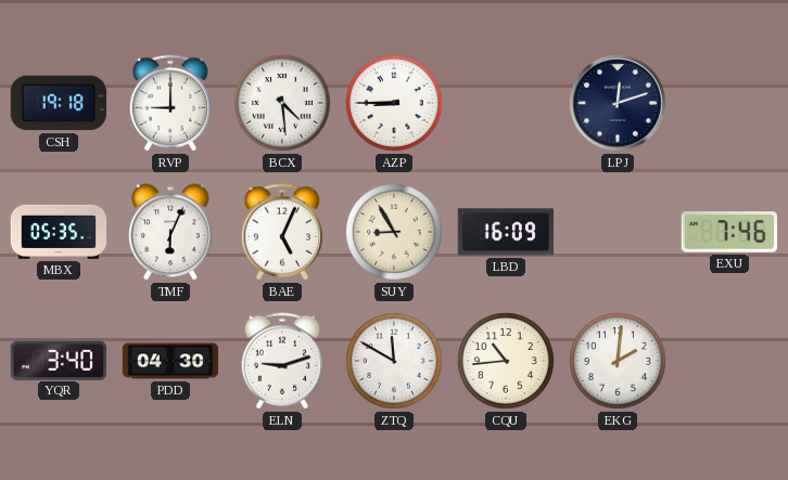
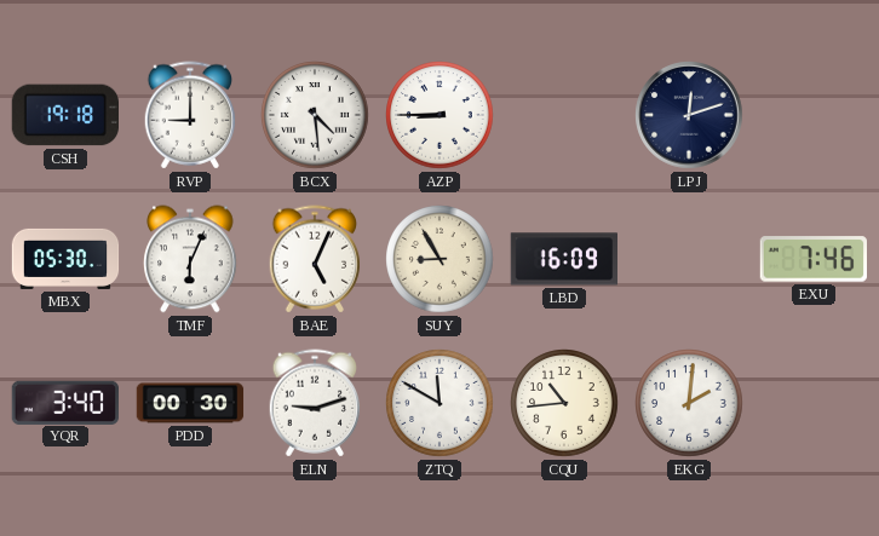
MBX: 05:35 -> 05:30 (65, 259)
PDD: 04:30 -> 00:30 (190, 403)
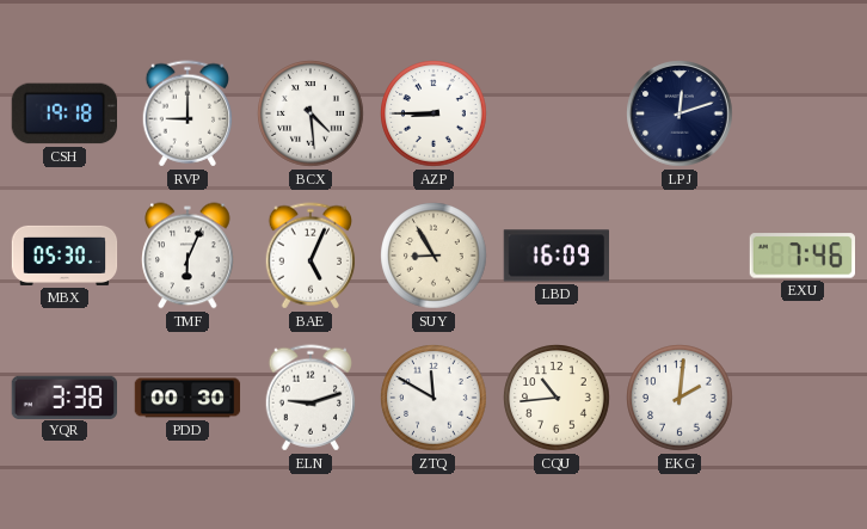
YQR: 3:40 -> 3:38 (64, 396)
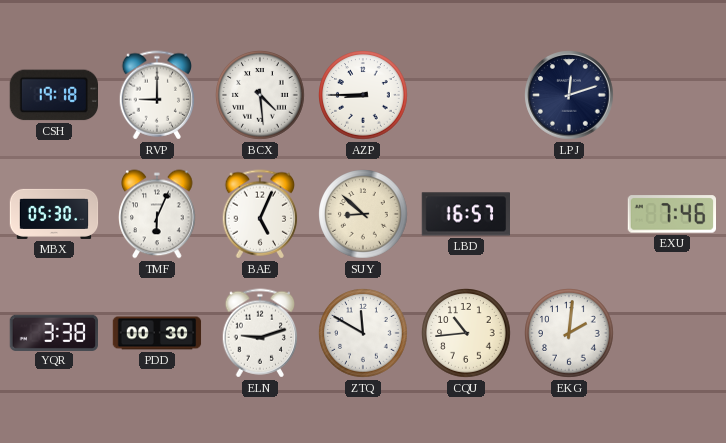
SUY: 8:55 -> 8:52 (363, 214)
LBD: 16:09 -> 16:57 (465, 214)
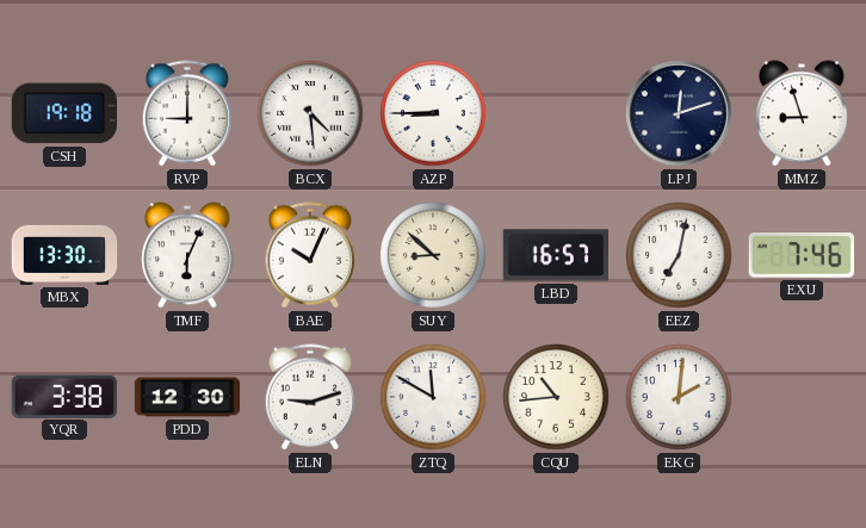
MMZ: none -> 8:57 (802, 113)
MBX: 05:30 -> 13:30 (64, 255)
BAE: 5:04 -> 10:04 (310, 255)
EEZ: none -> 7:02 (679, 255)
PDD: 00:30 -> 12:30 (187, 397)
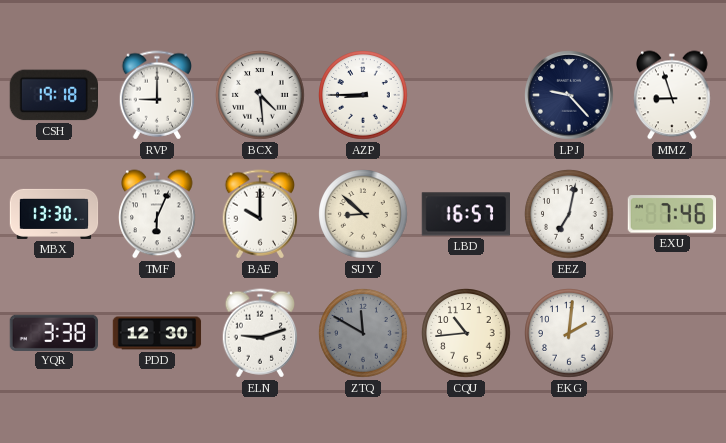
LPJ: 12:12 -> 9:23 (569, 95)
BAE: 10:04 -> 10:00 (260, 214)
ZTQ dial: white -> grey (363, 333)
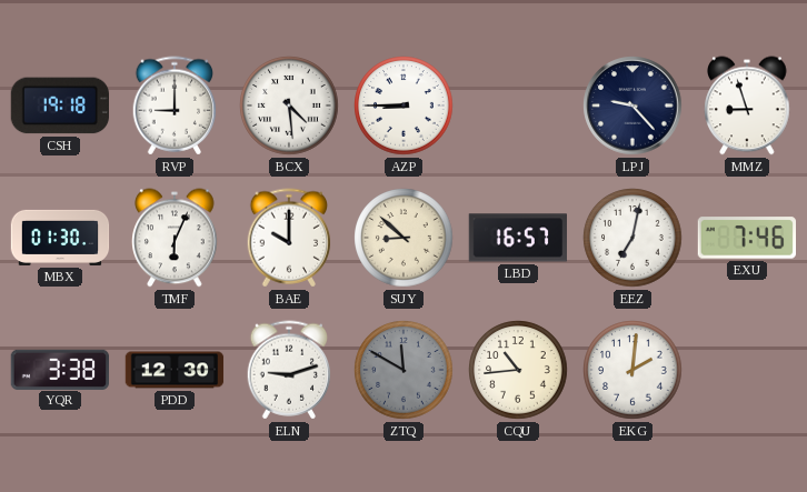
MBX: 13:30 -> 01:30 (60, 238)
